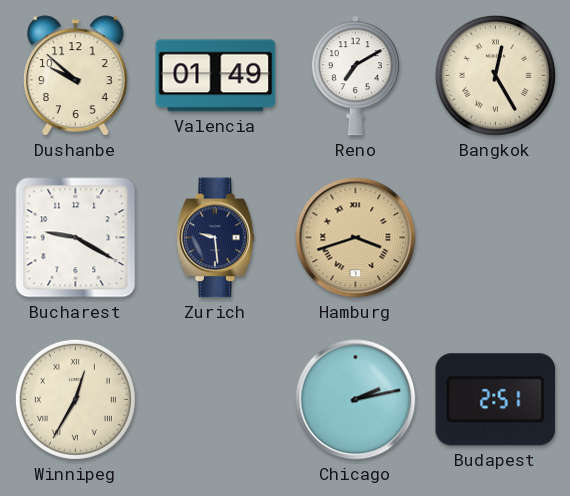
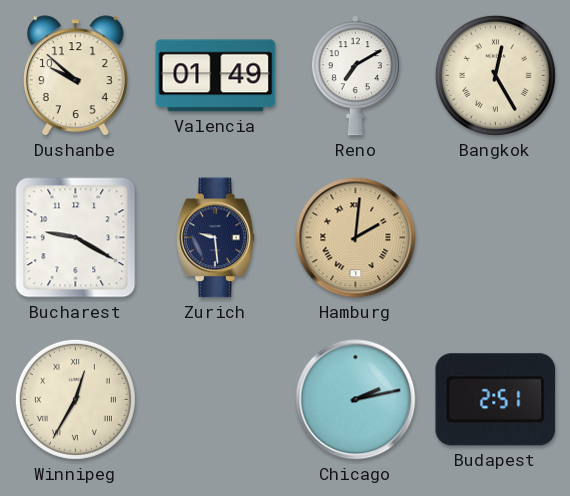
Hamburg: 3:42 -> 2:01 (356, 238)
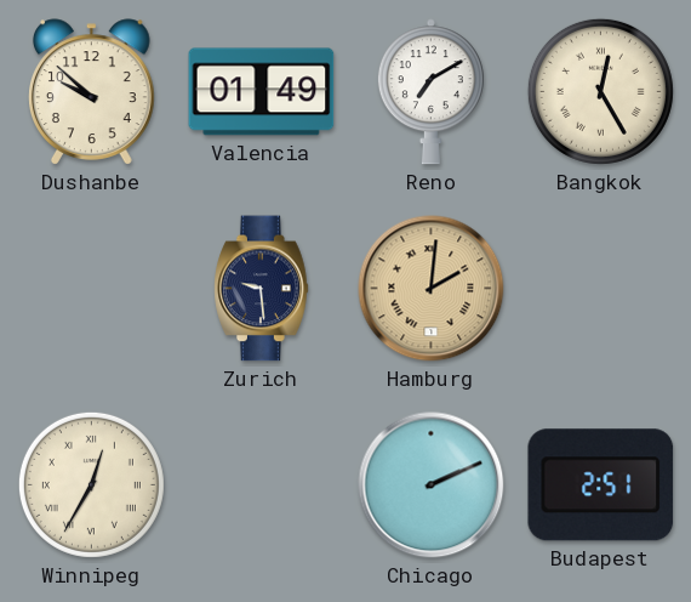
Bucharest: 9:20 -> none (76, 238)
Chicago: 2:13 -> 2:11 (432, 485)
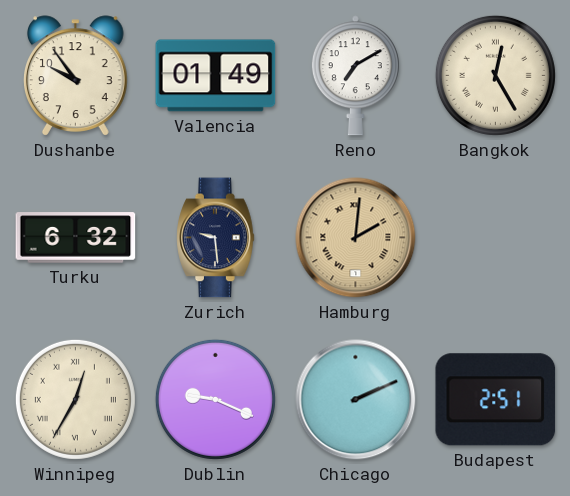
Dushanbe: 9:52 -> 9:54 (76, 76)
Turku: none -> 6:32 (76, 238)
Dublin: none -> 9:19 (215, 399)
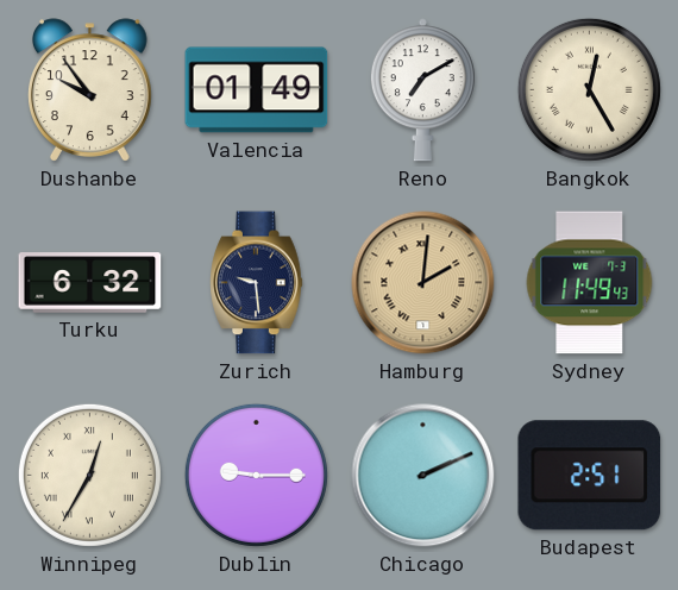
Sydney: none -> 11:49 (590, 283)
Dublin: 9:19 -> 9:15 (256, 475)
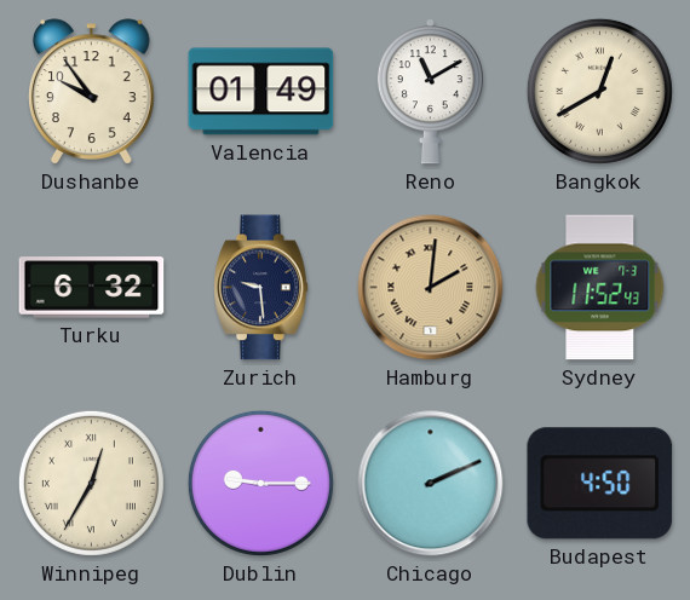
Reno: 7:10 -> 11:10 (430, 92)
Bangkok: 12:25 -> 12:40 (599, 91)
Sydney: 11:49 -> 11:52 (600, 288)
Budapest: 2:51 -> 4:50 (600, 484)
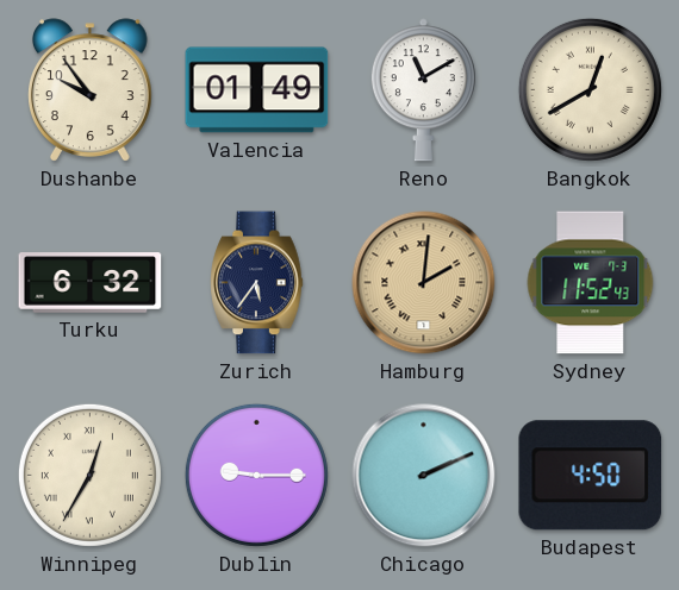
Zurich: 9:29 -> 5:36 (257, 283)
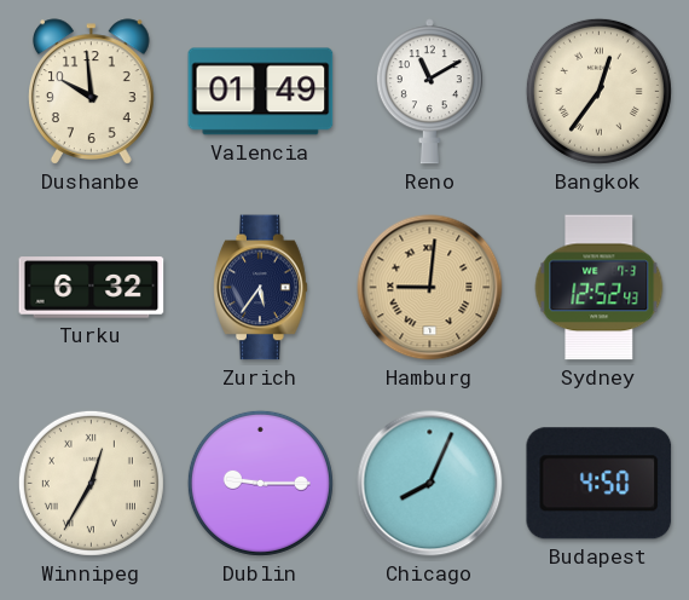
Dushanbe: 9:54 -> 9:59 (92, 92)
Bangkok: 12:40 -> 12:36 (598, 91)
Hamburg: 2:01 -> 9:01 (430, 288)
Sydney: 11:52 -> 12:52 (600, 288)
Chicago: 2:11 -> 8:04 (430, 484)
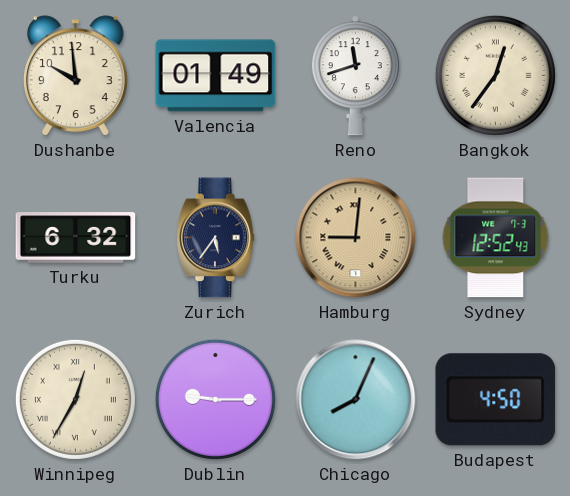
Reno: 11:10 -> 11:42 (355, 76)
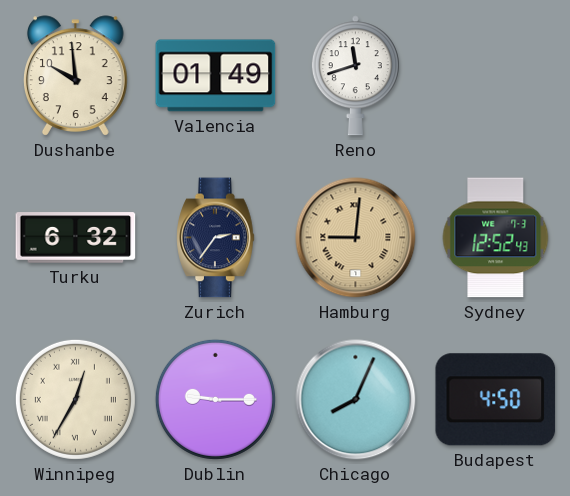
Bangkok: 12:36 -> none (495, 75)
Zurich: 5:36 -> 2:36 (216, 238)
